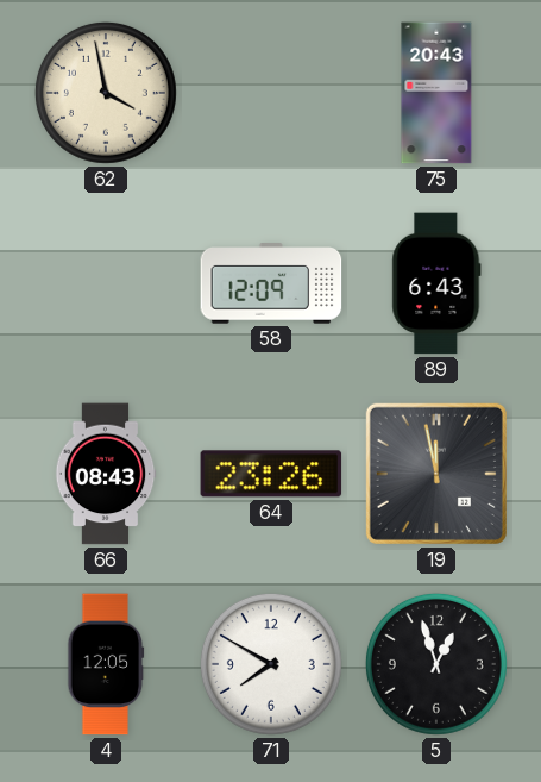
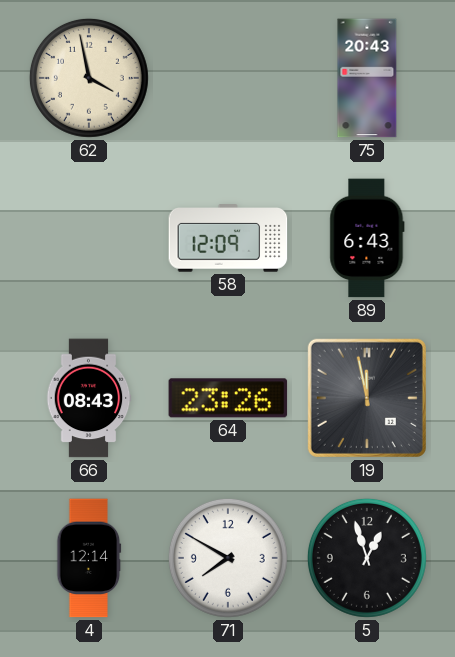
4: 12:05 -> 12:14 (89, 558)
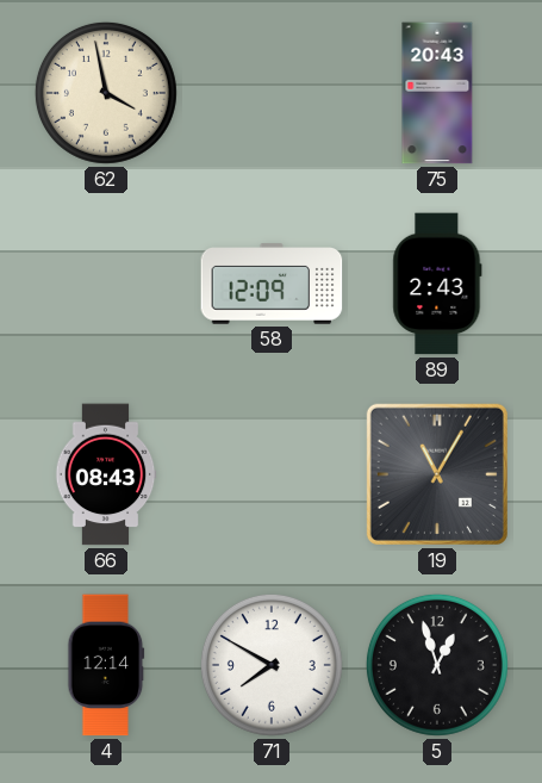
89: 6:43 -> 2:43 (437, 284)
64: 23:26 -> none (228, 398)
19: 11:58 -> 11:05 (437, 474)
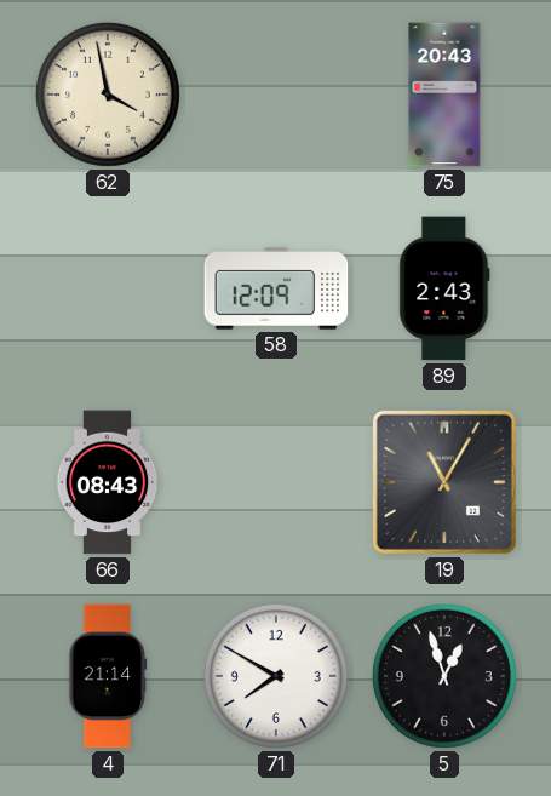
4: 12:14 -> 21:14 (108, 676)
